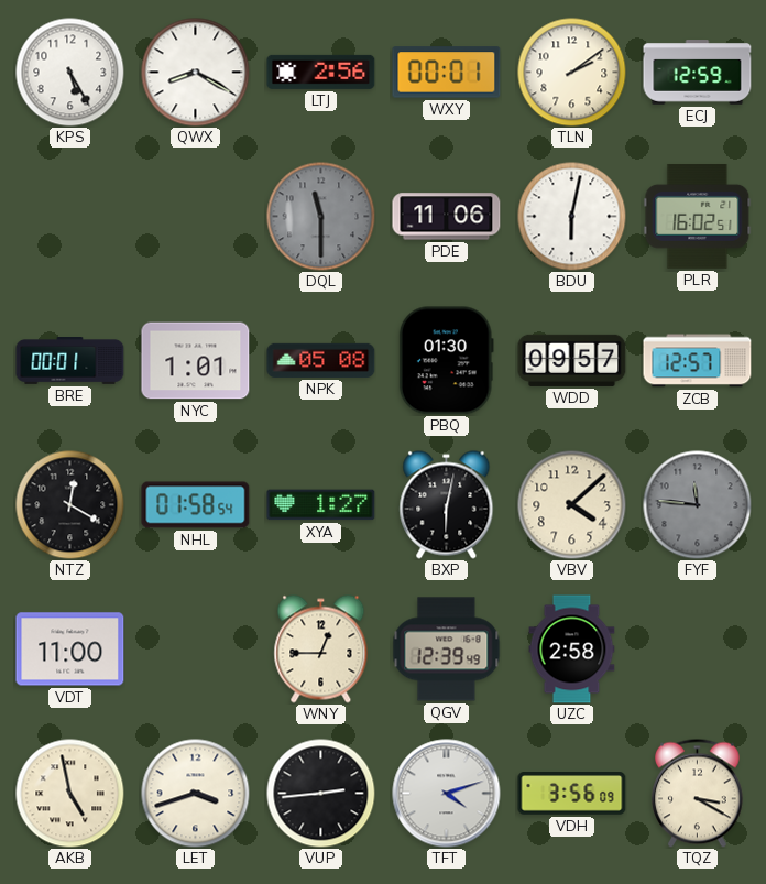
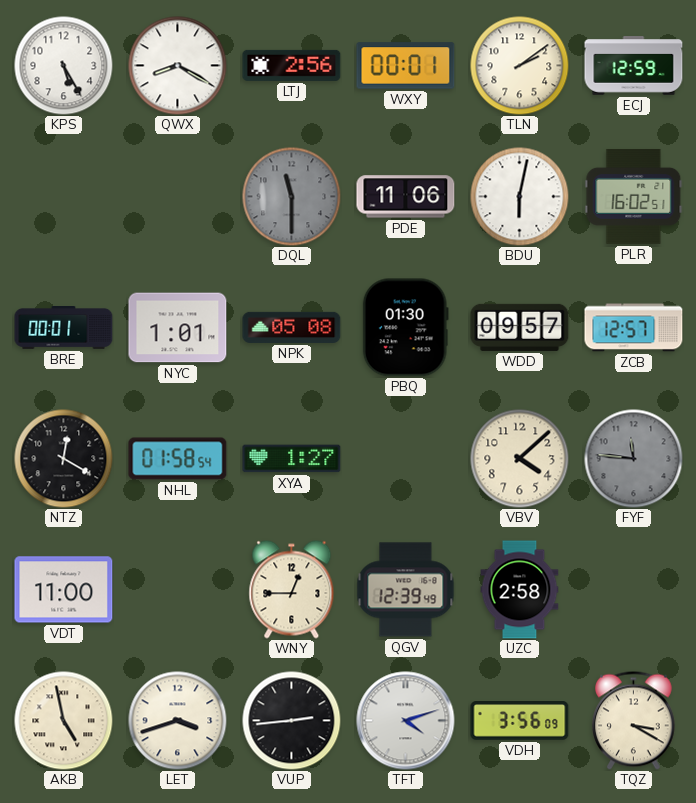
BXP: 6:02 -> none (447, 505)
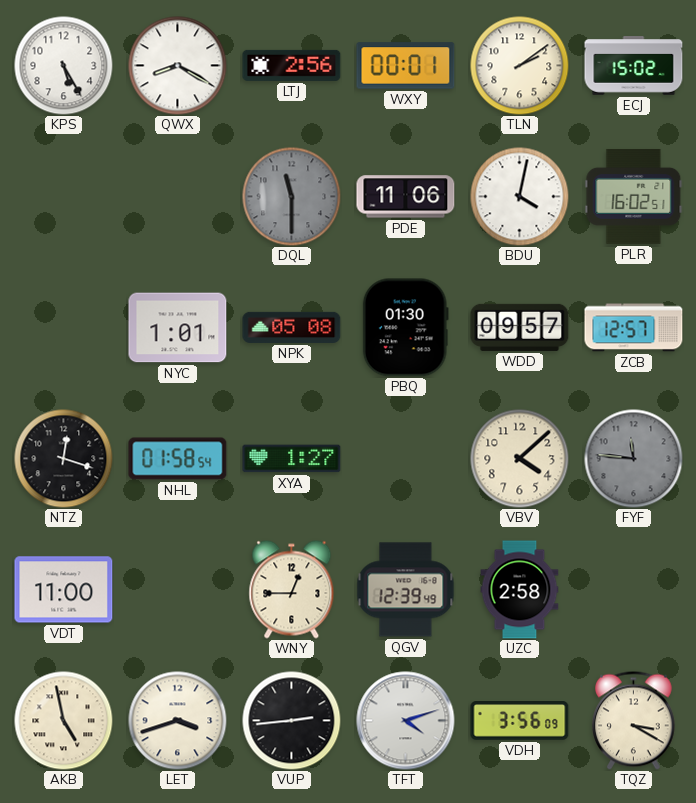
ECJ: 12:59 -> 15:02 (634, 66)
BDU: 6:02 -> 4:02 (520, 197)
BRE: 00:01 -> none (64, 328)
NTZ: 12:20 -> 12:18 (64, 459)
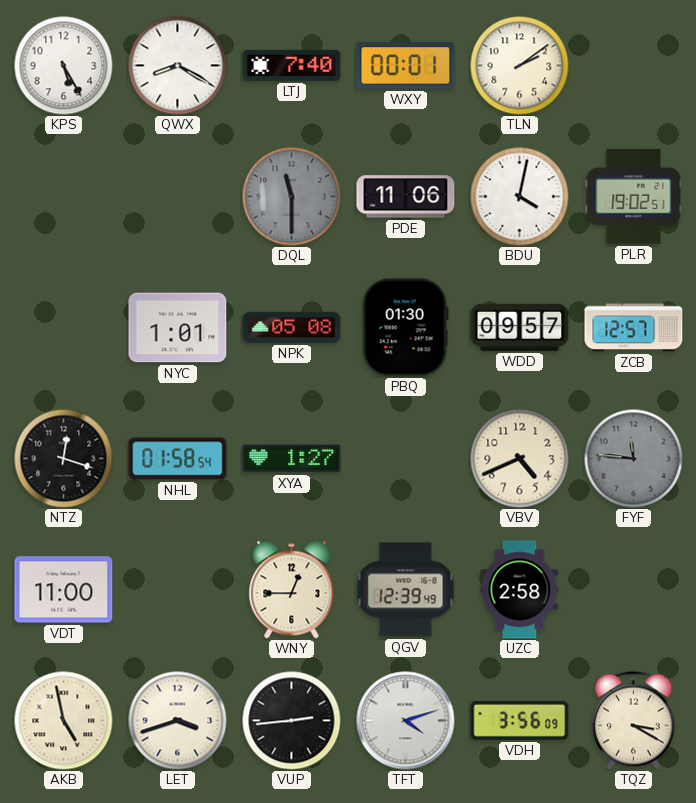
LTJ: 2:56 -> 7:40 (292, 65)
ECJ: 15:02 -> none (634, 66)
PLR: 16:02 -> 19:02 (634, 197)
VBV: 4:08 -> 4:41 (520, 459)
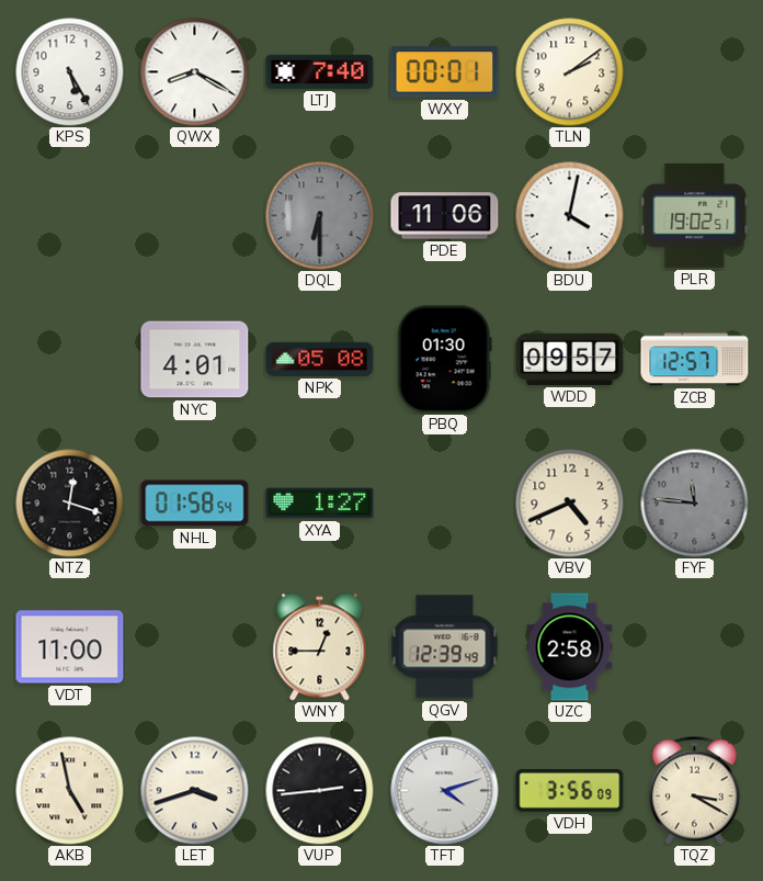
DQL: 11:30 -> 6:30 (320, 216)
NYC: 1:01 -> 4:01 (195, 360)
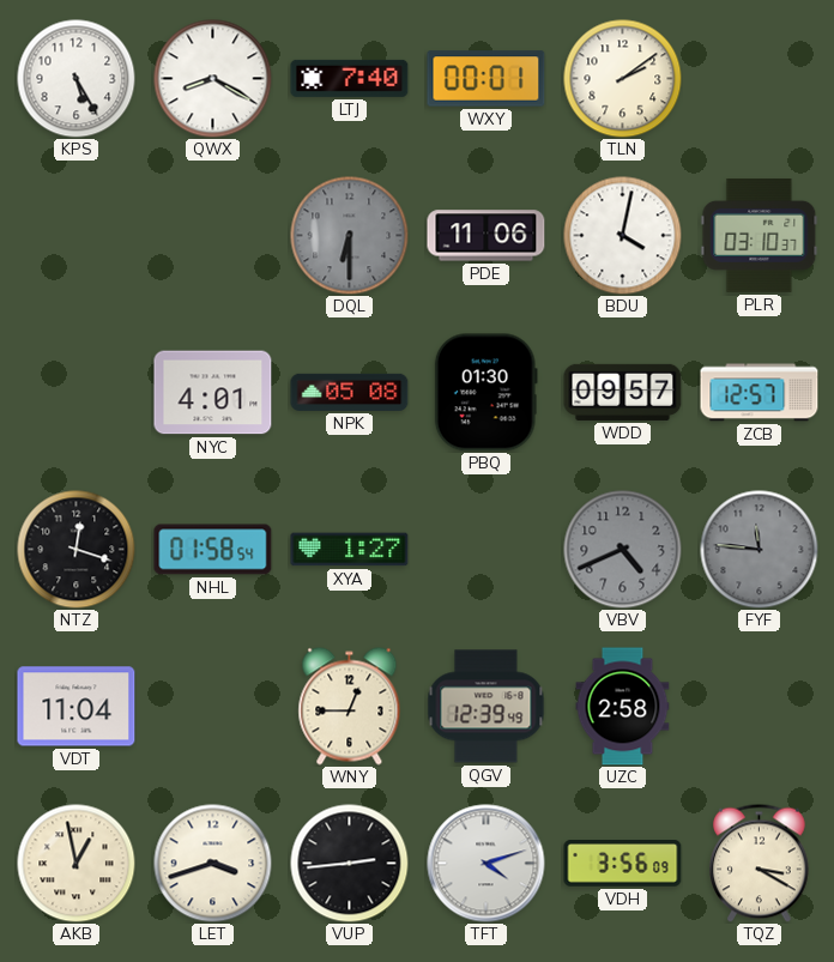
PLR: 19:02 -> 03:10 (760, 236)
VBV dial: cream -> grey (623, 550)
VDT: 11:00 -> 11:04 (77, 707)
AKB: 4:58 -> 12:58 (77, 864)
